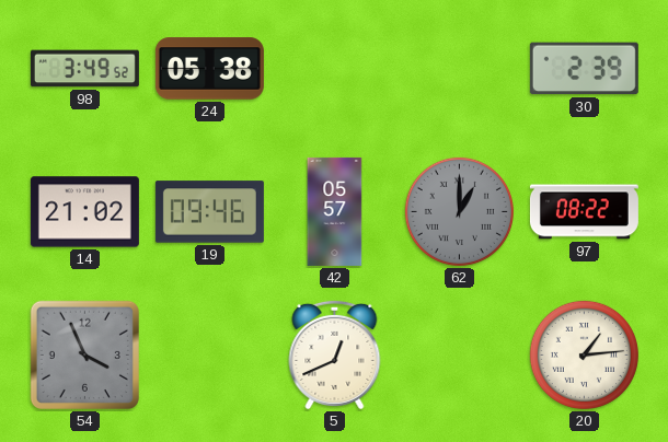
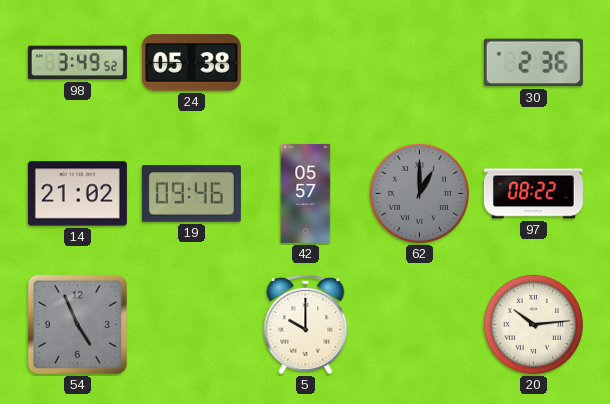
30: 2:39 -> 2:36 (533, 63)
54: 3:56 -> 4:56 (77, 324)
5: 12:41 -> 10:00 (306, 324)
20: 1:14 -> 10:14 (533, 324)
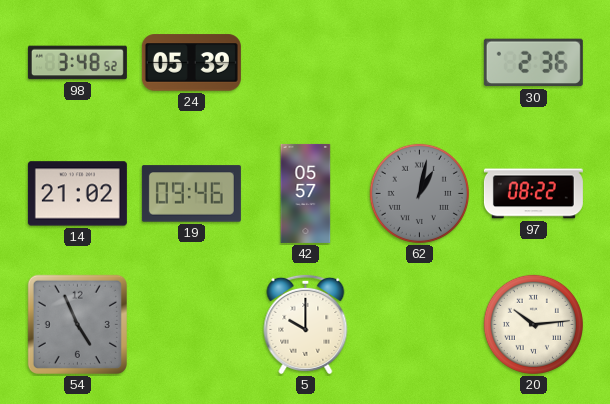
98: 3:49 -> 3:48 (77, 63)
24: 05:38 -> 05:39 (191, 63)
62: 1:00 -> 1:02 (419, 193)
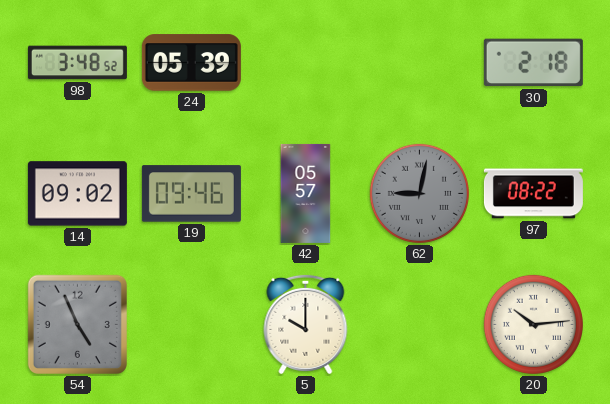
30: 2:36 -> 2:18 (533, 63)
14: 21:02 -> 09:02 (77, 194)
62: 1:02 -> 9:02 (419, 193)
